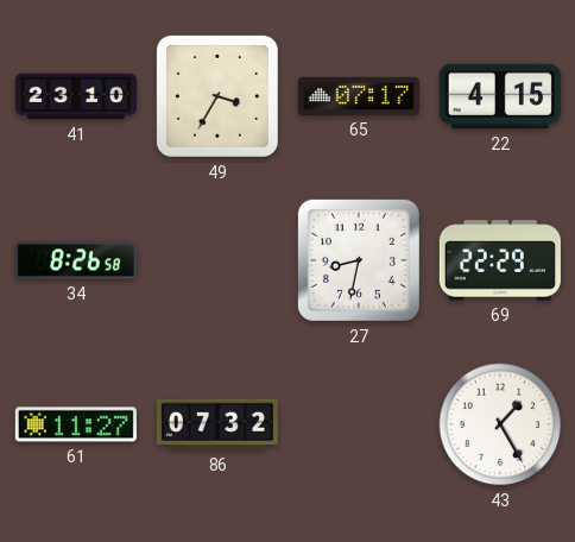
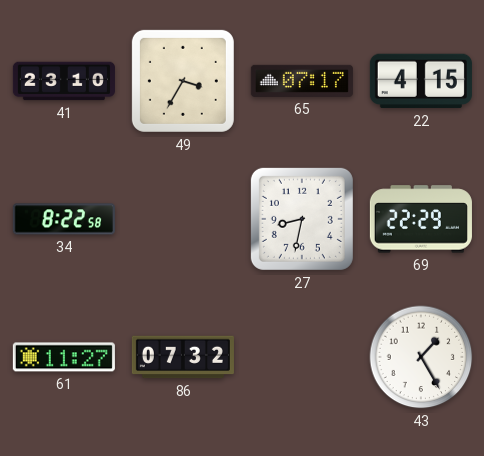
34: 8:26 -> 8:22 (64, 219)
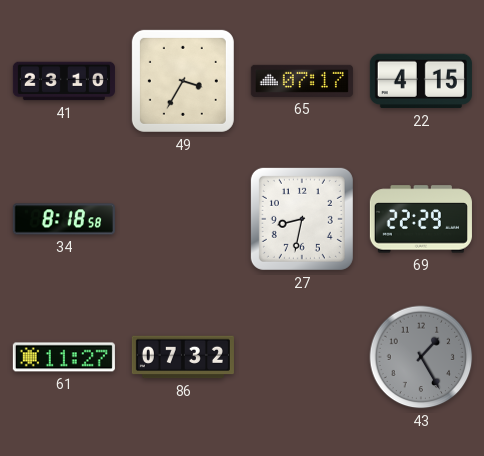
34: 8:22 -> 8:18 (64, 219)
43 dial: white -> grey (421, 357)
